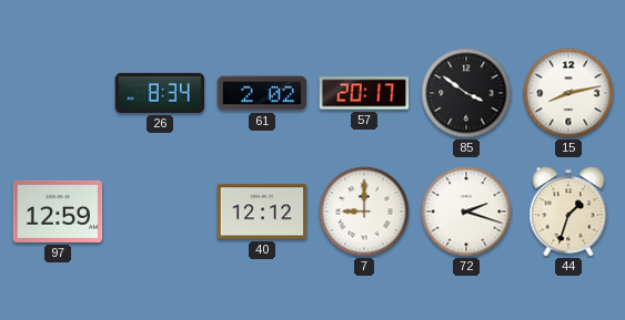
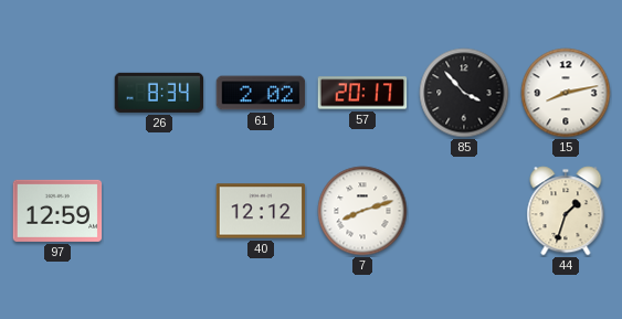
85: 3:51 -> 3:53 (464, 93)
7: 9:00 -> 8:12 (362, 211)
72: 2:18 -> none (466, 211)
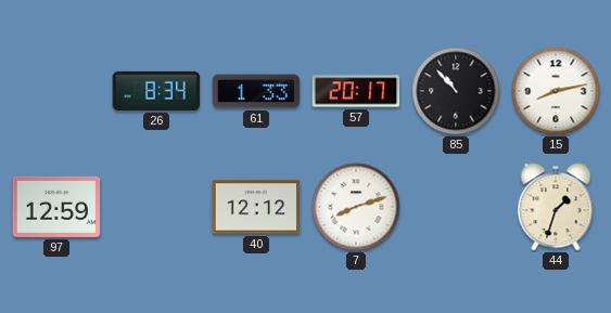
61: 2:02 -> 1:33 (256, 91)
85: 3:53 -> 10:53 (456, 91)
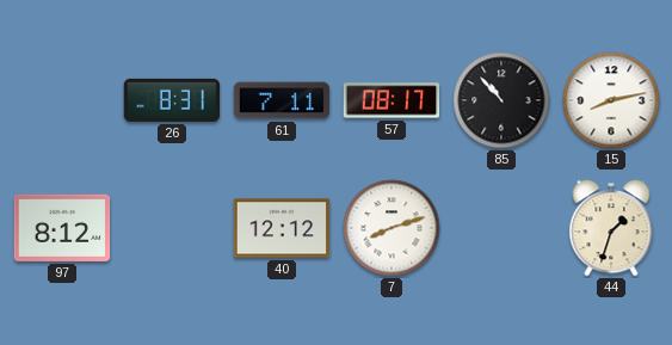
26: 8:34 -> 8:31 (172, 100)
61: 1:33 -> 7:11 (282, 100)
57: 20:17 -> 08:17 (392, 100)
97: 12:59 -> 8:12 (62, 228)
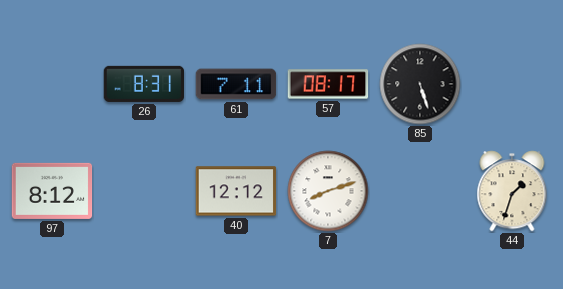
85: 10:53 -> 5:27 (420, 84)
15: 8:13 -> none (611, 100)
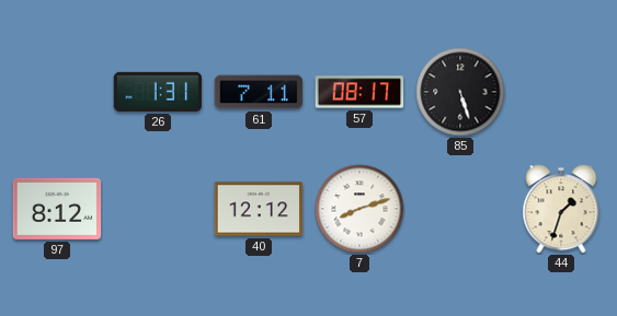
26: 8:31 -> 1:31 (158, 92)
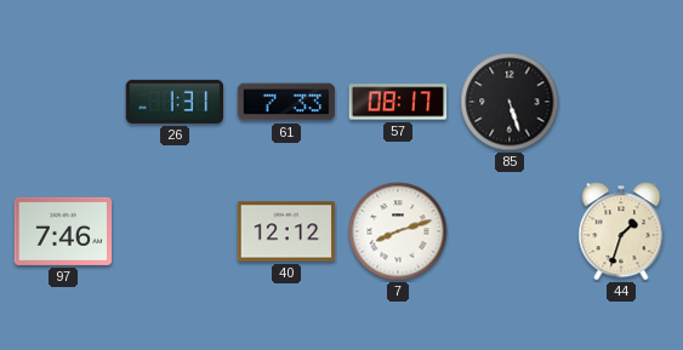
61: 7:11 -> 7:33 (286, 102)
97: 8:12 -> 7:46 (63, 231)
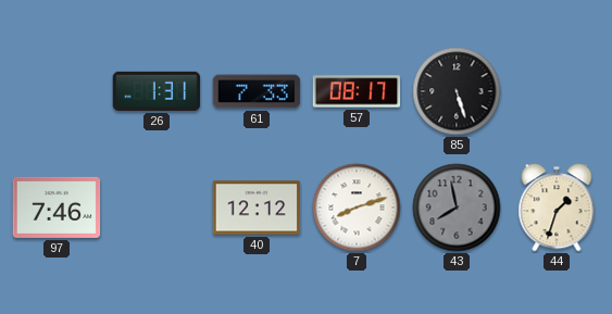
43: none -> 7:58 (457, 208)
